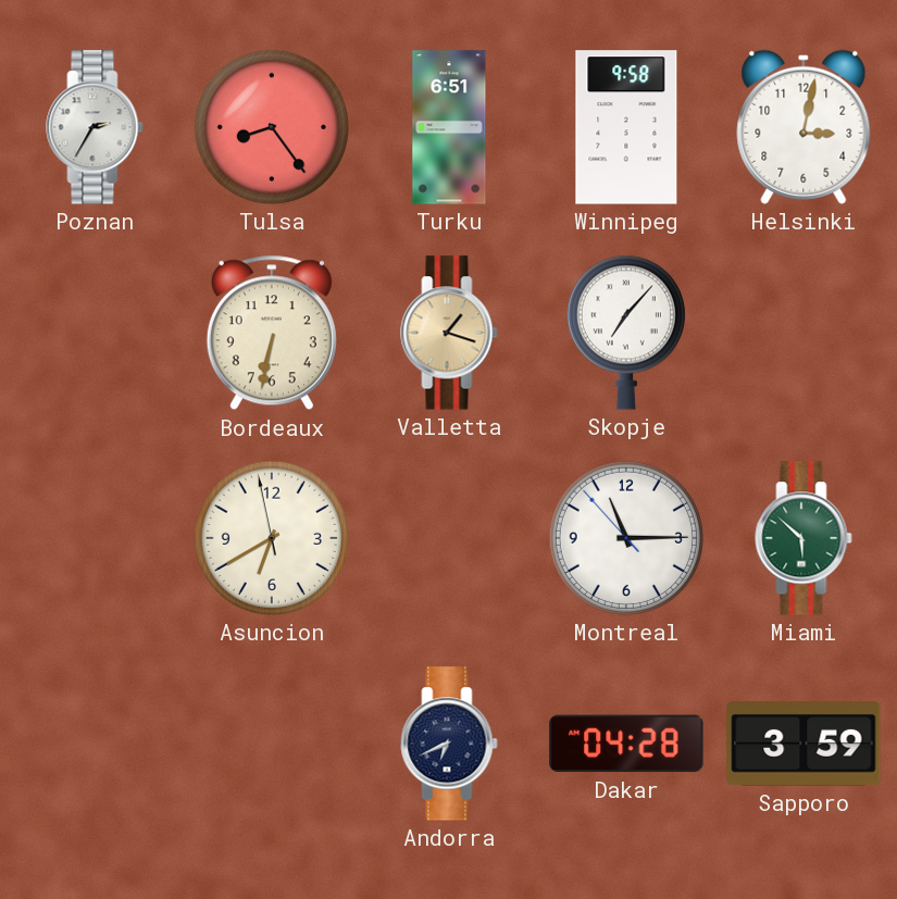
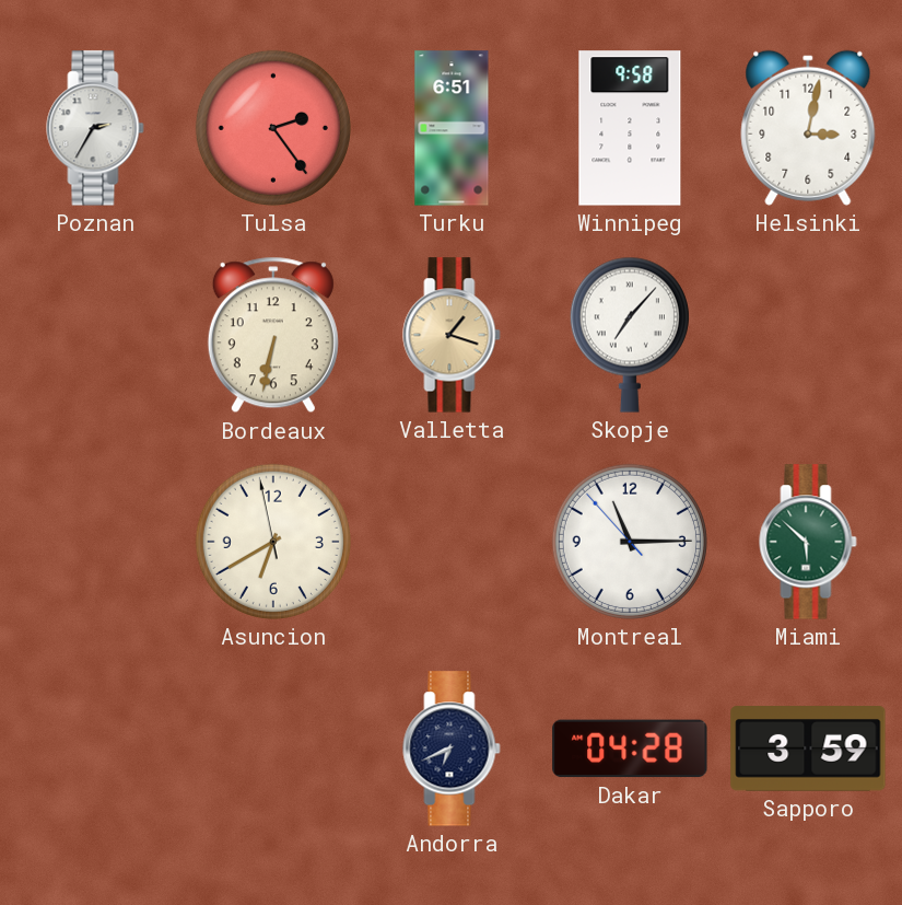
Tulsa: 8:24 -> 2:24 (273, 128)
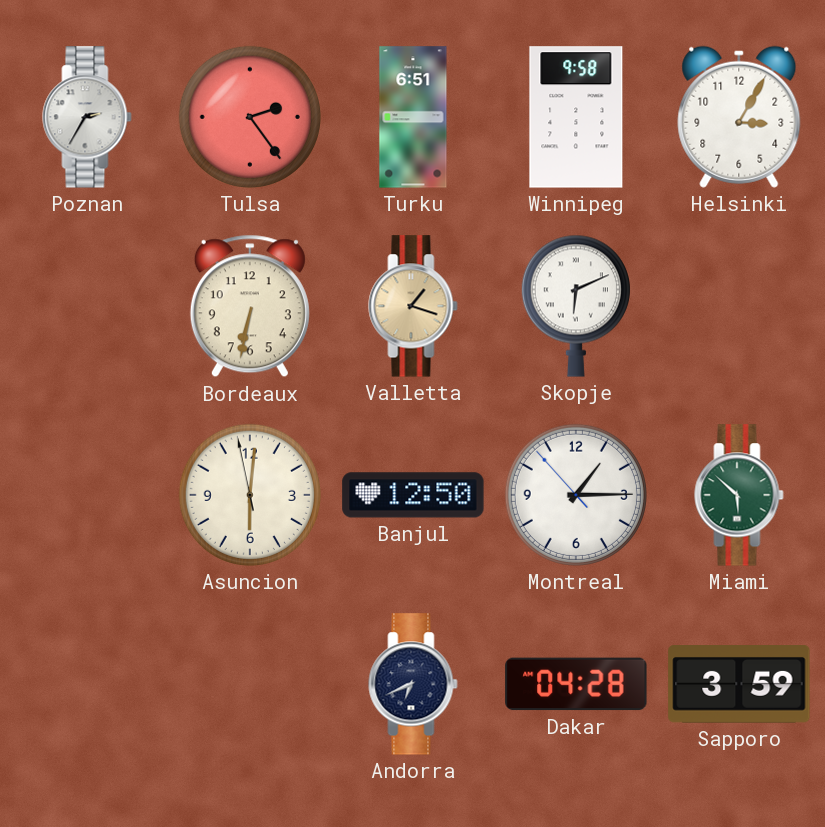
Helsinki: 3:02 -> 3:05 (739, 117)
Skopje: 7:07 -> 6:11 (576, 306)
Asuncion: 6:39 -> 6:00 (250, 495)
Banjul: none -> 12:50 (413, 495)
Montreal: 11:14 -> 1:14 (576, 495)
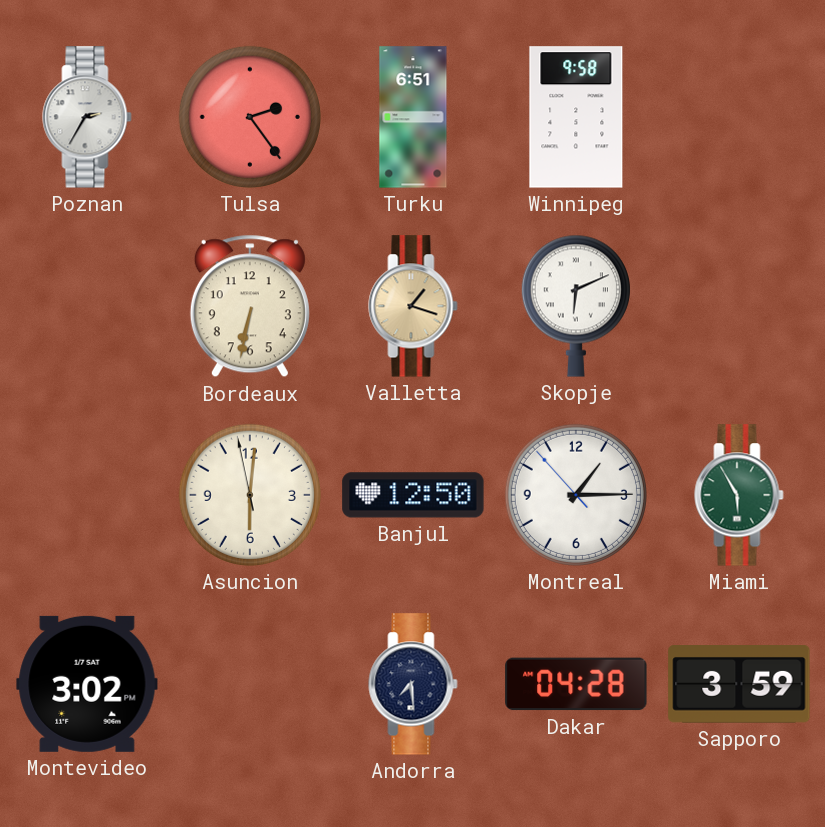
Helsinki: 3:05 -> none (739, 117)
Miami: 5:52 -> 5:55 (739, 495)
Montevideo: none -> 3:02 (87, 684)
Andorra: 6:41 -> 7:29 (413, 684)
